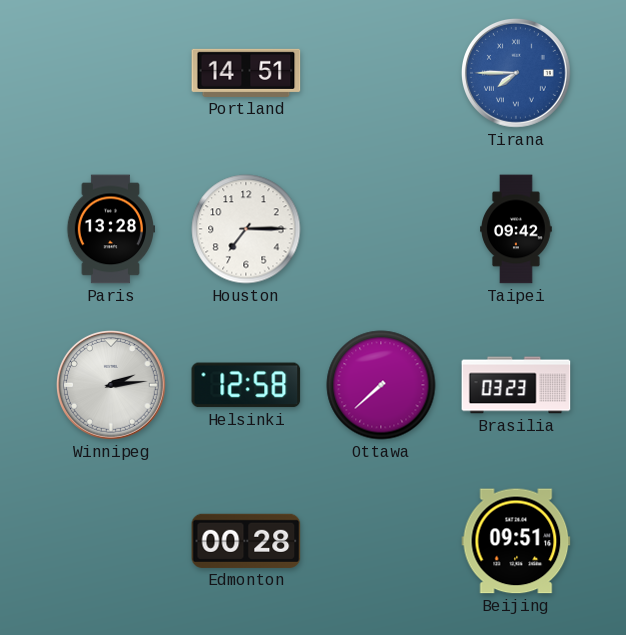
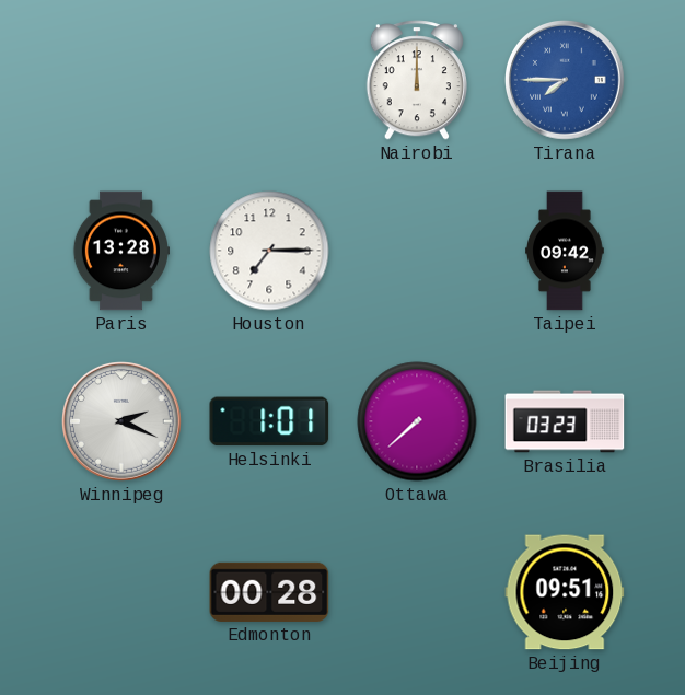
Portland: 14:51 -> none (246, 73)
Nairobi: none -> 12:00 (417, 80)
Winnipeg: 2:14 -> 2:19 (123, 422)
Helsinki: 12:58 -> 1:01 (269, 421)
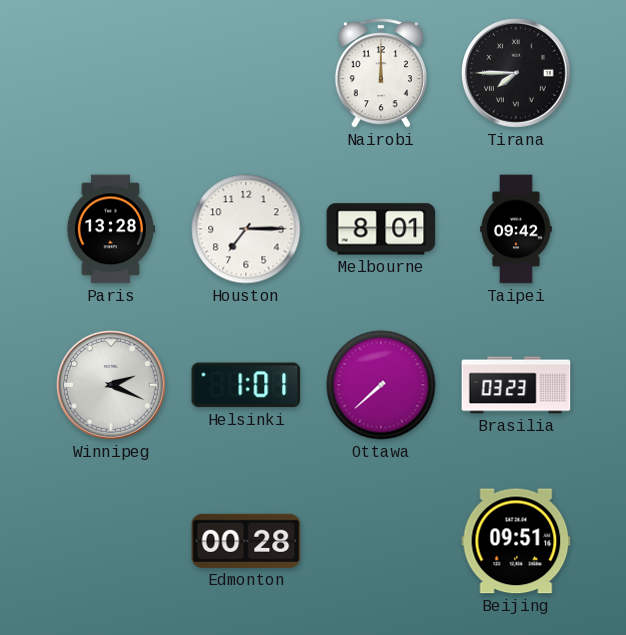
Tirana dial: blue -> black (517, 74)
Melbourne: none -> 8:01 (381, 229)
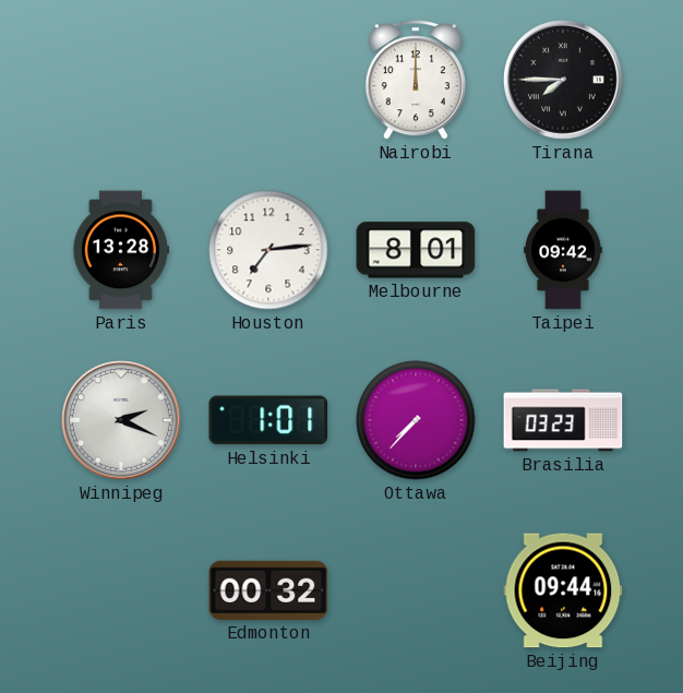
Houston: 7:15 -> 7:14 (268, 250)
Ottawa: 7:38 -> 7:37 (416, 420)
Edmonton: 00:28 -> 00:32 (268, 590)
Beijing: 09:51 -> 09:44 (563, 590)
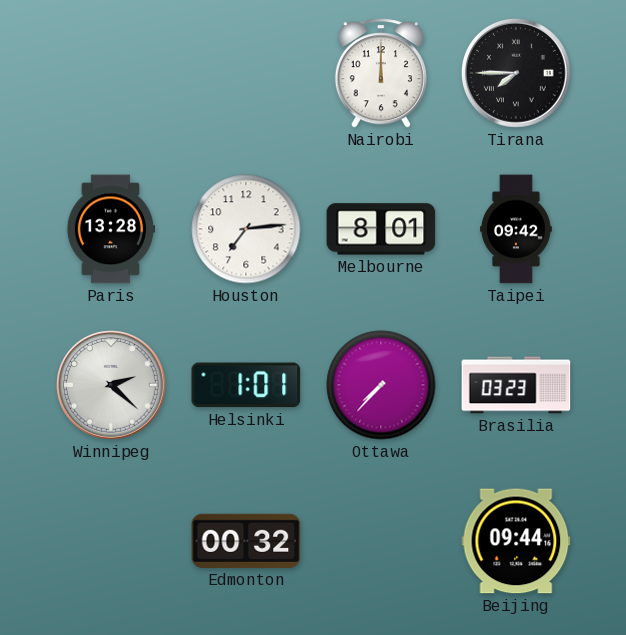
Winnipeg: 2:19 -> 2:22 (112, 386)
